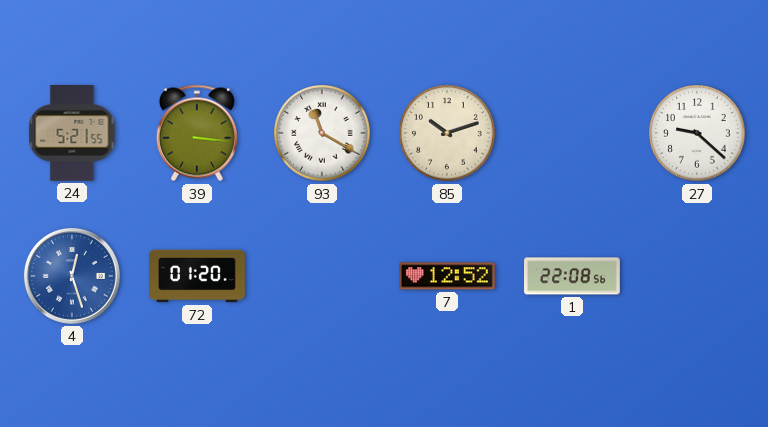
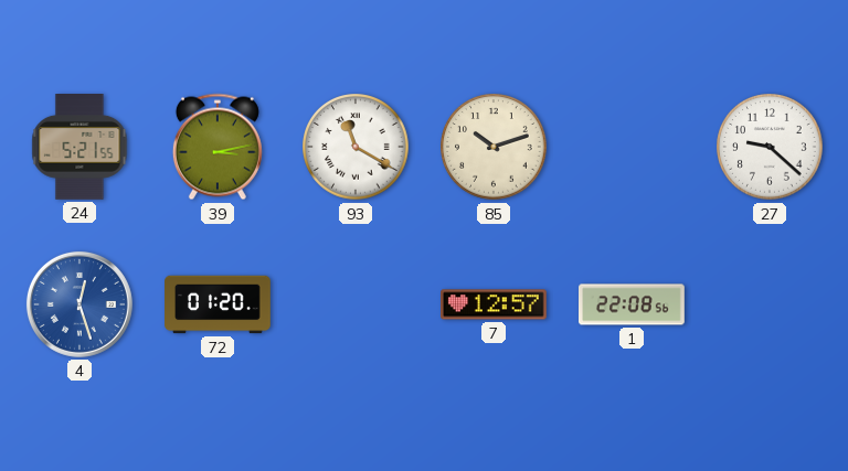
39: 3:16 -> 3:13 (218, 147)
7: 12:52 -> 12:57 (495, 304)
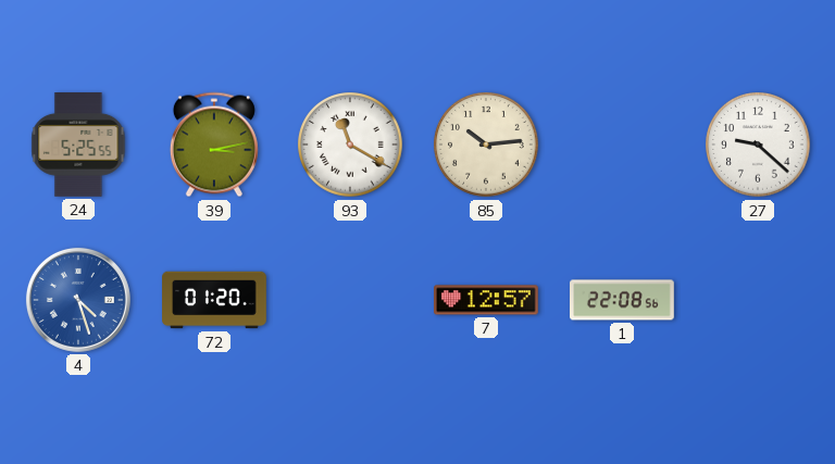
24: 5:21 -> 5:25 (78, 146)
85: 10:12 -> 10:14 (486, 145)
4: 12:27 -> 4:27 (78, 300)
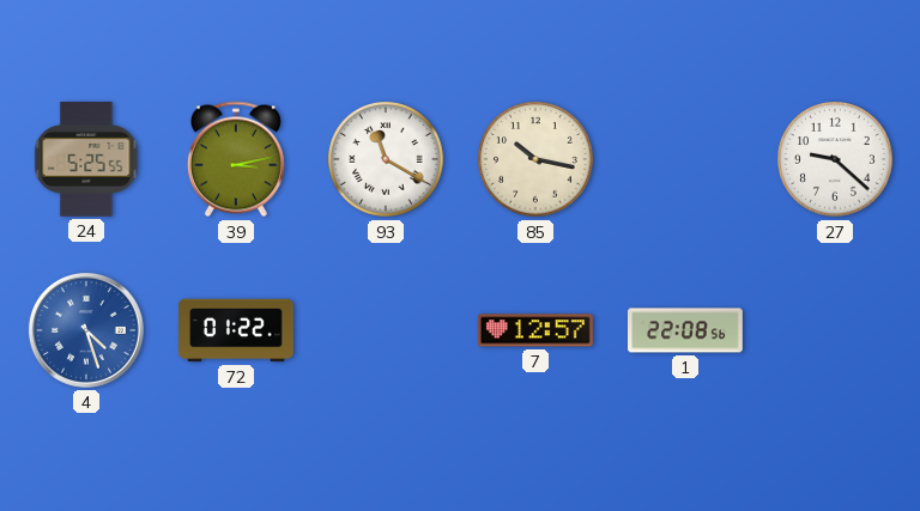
85: 10:14 -> 10:17 (535, 159)
72: 01:20 -> 01:22 (236, 330)
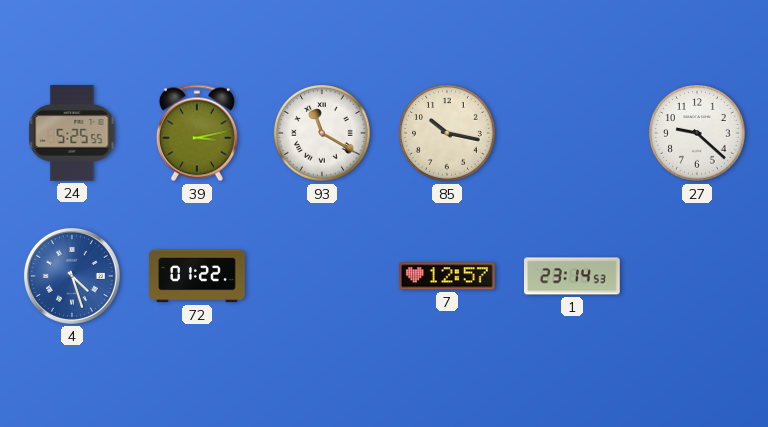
1: 22:08 -> 23:14 (572, 276)
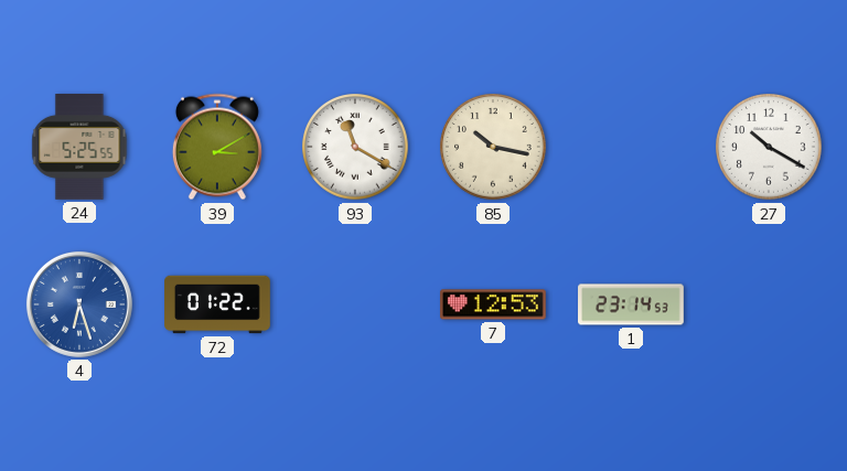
39: 3:13 -> 3:10 (217, 147)
27: 9:22 -> 10:20 (769, 147)
4: 4:27 -> 6:27 (79, 304)
7: 12:57 -> 12:53 (494, 304)
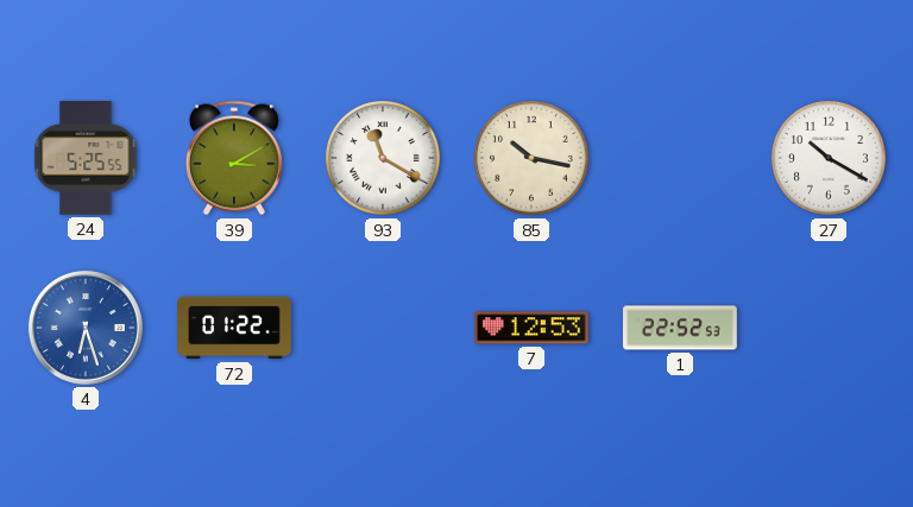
1: 23:14 -> 22:52 (680, 328)
